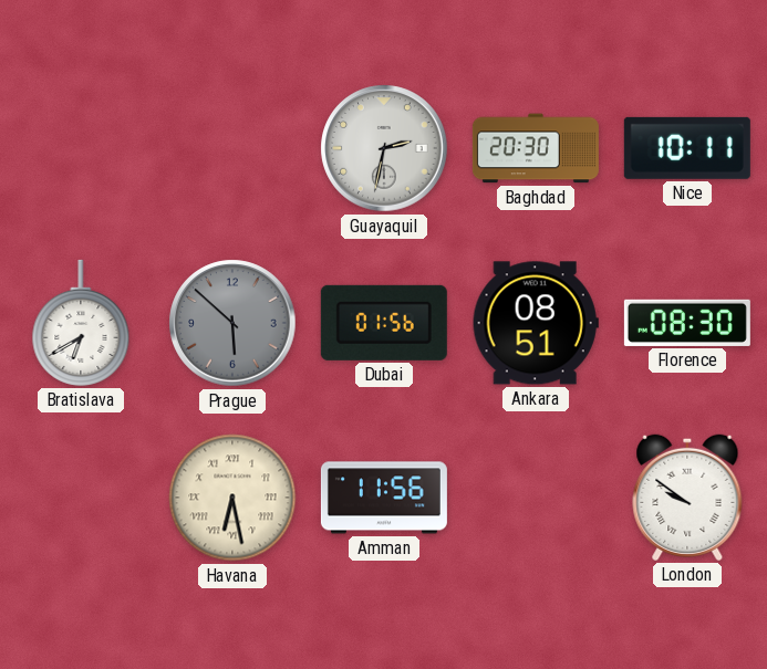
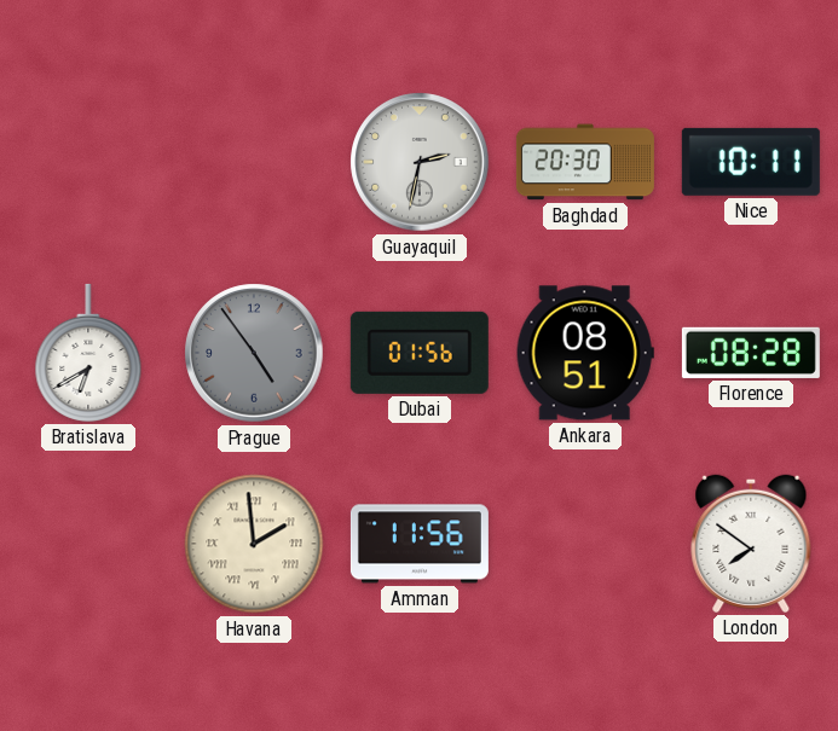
Prague: 5:52 -> 4:54 (254, 353)
Florence: 08:30 -> 08:28 (751, 353)
Havana: 6:28 -> 1:59 (254, 544)
London: 9:51 -> 7:51 (751, 544)
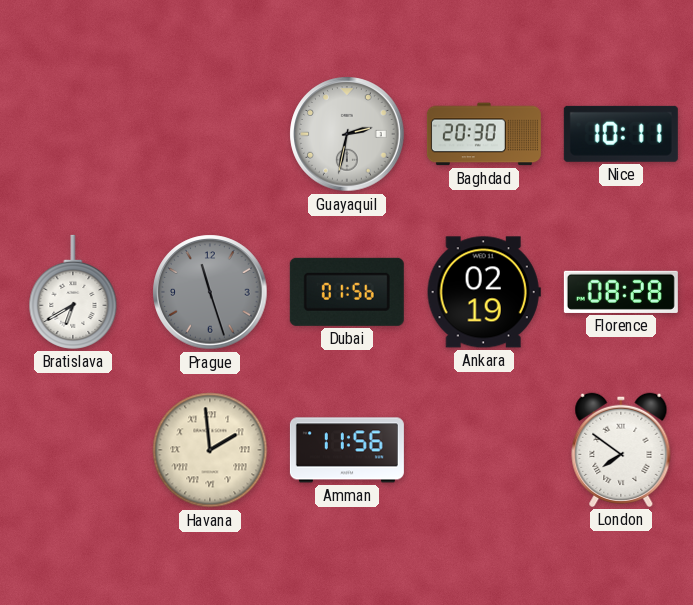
Prague: 4:54 -> 11:27 (210, 292)
Ankara: 08:51 -> 02:19 (484, 292)
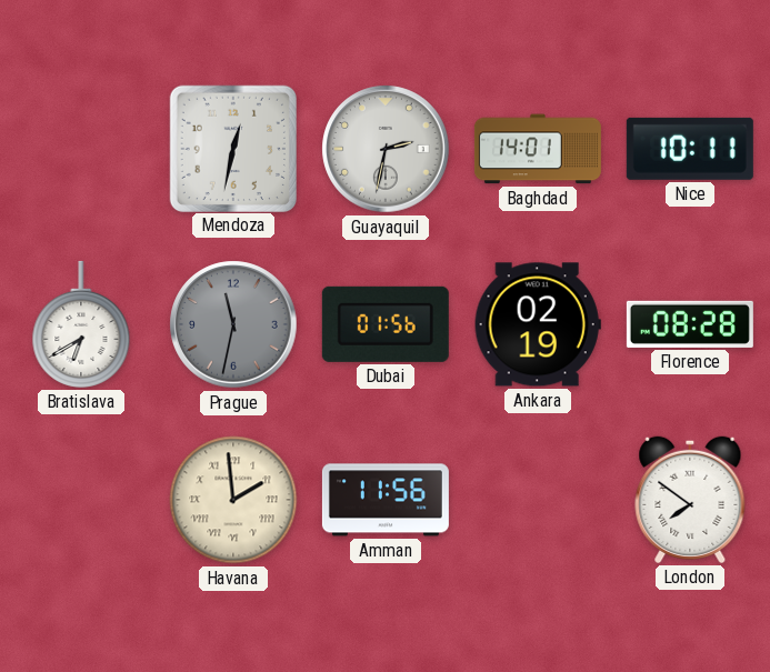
Mendoza: none -> 12:32 (232, 148)
Baghdad: 20:30 -> 14:01 (538, 149)
Prague: 11:27 -> 11:32 (233, 324)
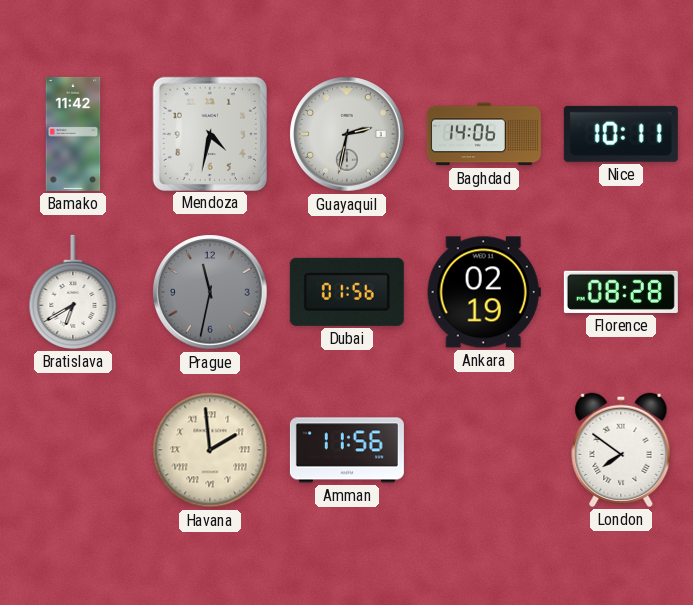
Bamako: none -> 11:42 (73, 134)
Mendoza: 12:32 -> 4:32 (209, 133)
Baghdad: 14:01 -> 14:06 (484, 134)
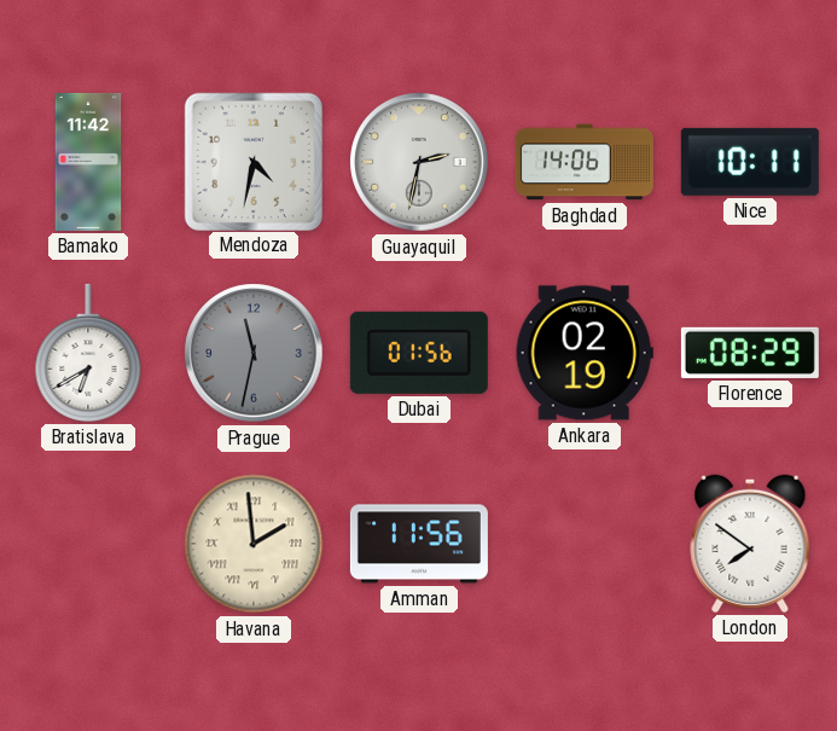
Florence: 08:28 -> 08:29 (750, 353)
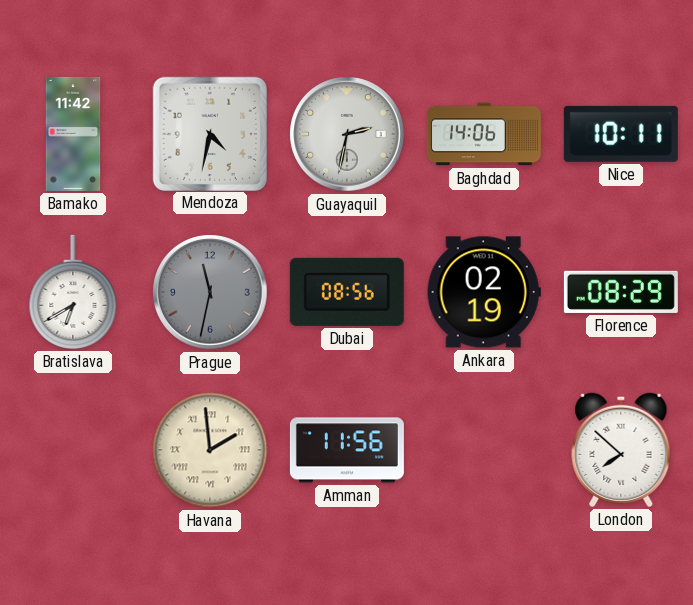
Dubai: 01:56 -> 08:56 (347, 292)
London: 7:51 -> 7:52 (621, 450)
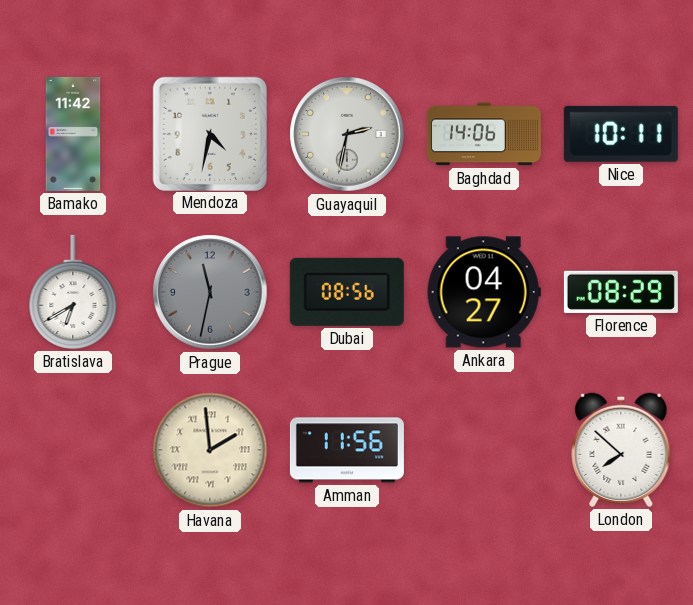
Ankara: 02:19 -> 04:27 (484, 292)
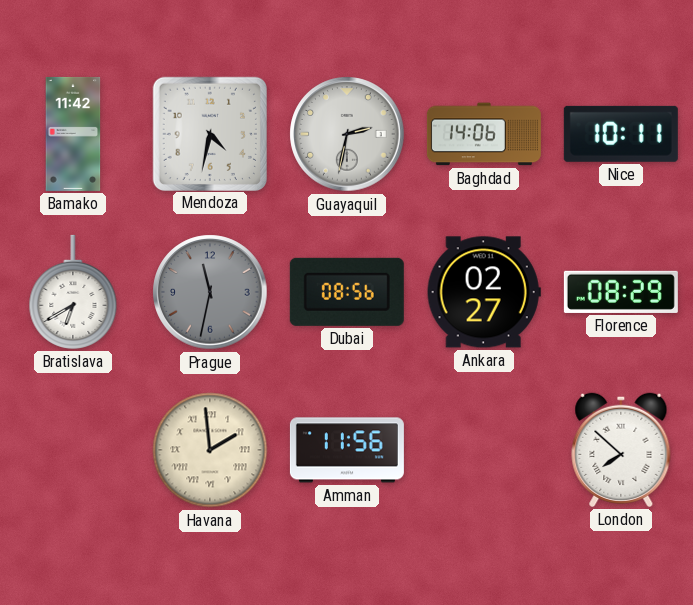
Ankara: 04:27 -> 02:27 (484, 292)
